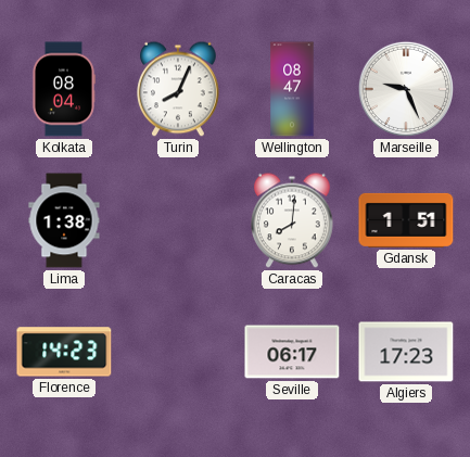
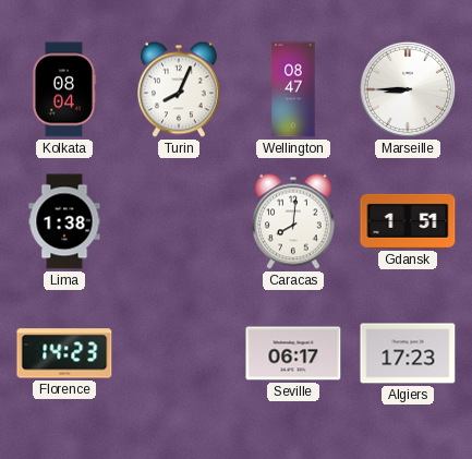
Marseille: 9:26 -> 8:45 (408, 89)
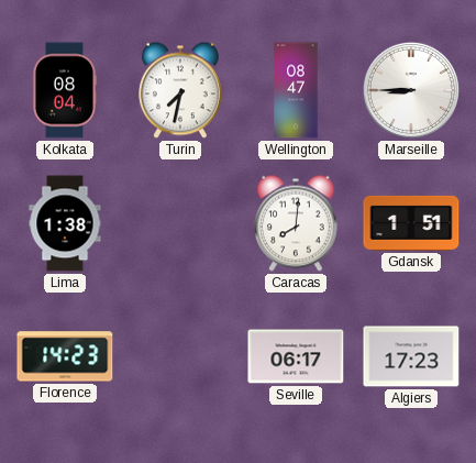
Turin: 8:04 -> 7:32 (181, 90)
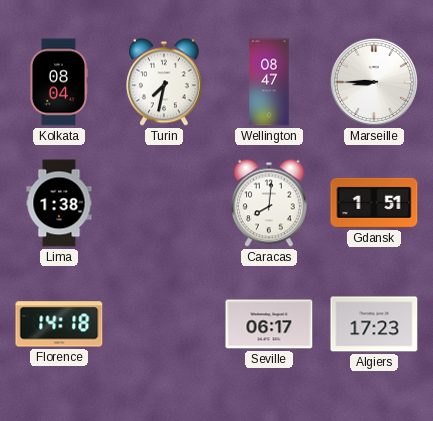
Florence: 14:23 -> 14:18 (59, 324)
